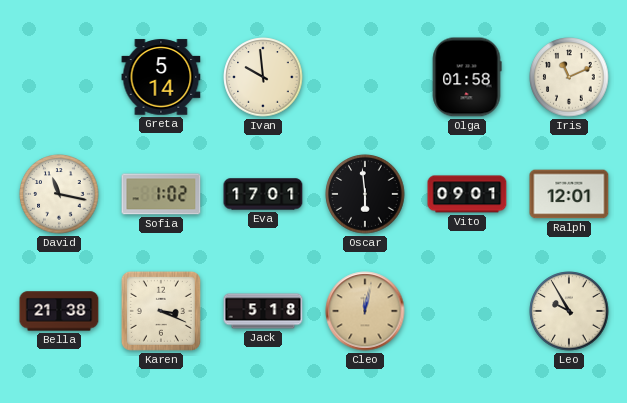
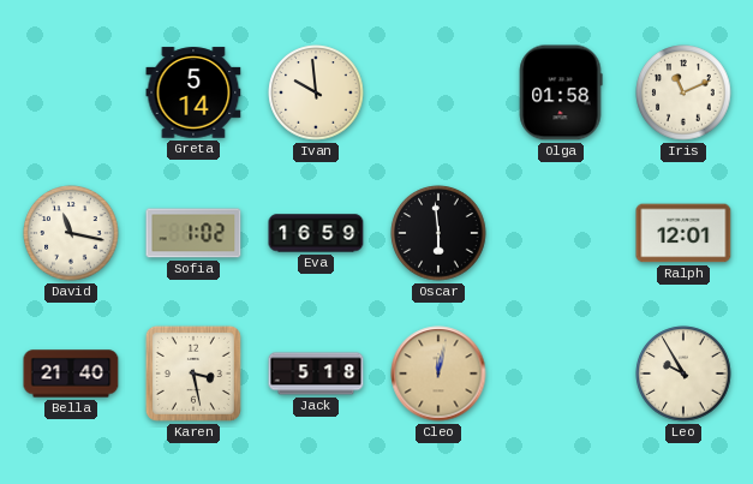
Eva: 17:01 -> 16:59 (316, 233)
Vito: 09:01 -> none (467, 194)
Bella: 21:38 -> 21:40 (71, 374)
Karen: 3:19 -> 3:28 (193, 374)
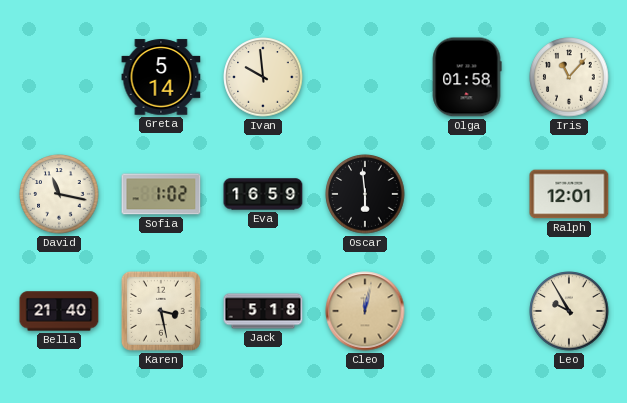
Iris: 11:11 -> 11:07 (569, 77)
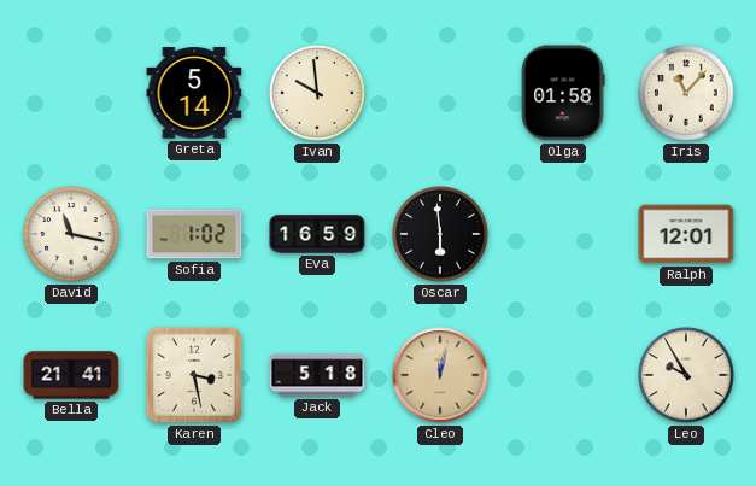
Bella: 21:40 -> 21:41 (71, 375)
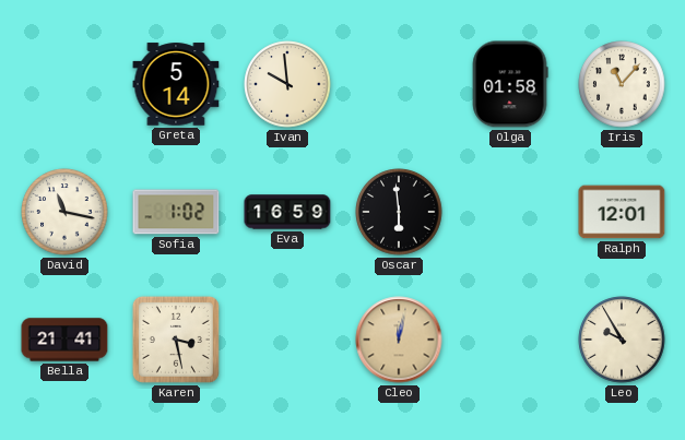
Jack: 5:18 -> none (317, 375)
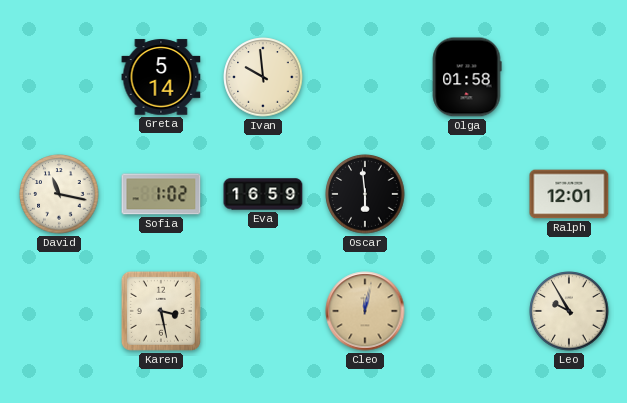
Iris: 11:07 -> none (622, 84)
Bella: 21:41 -> none (64, 340)
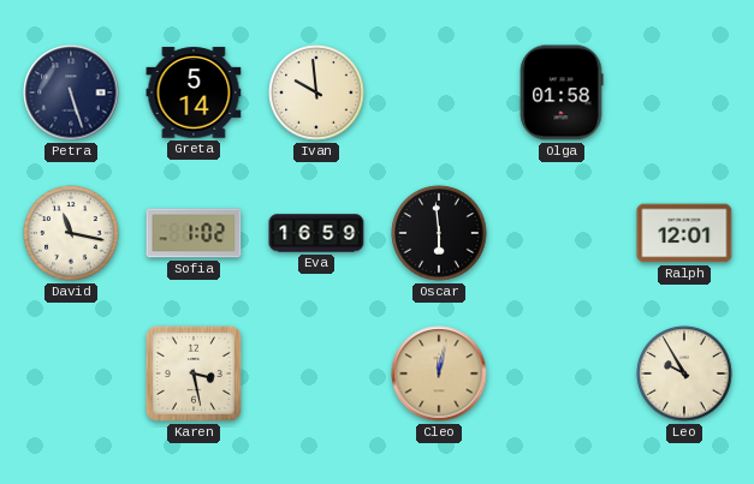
Petra: none -> 5:27 (71, 92)
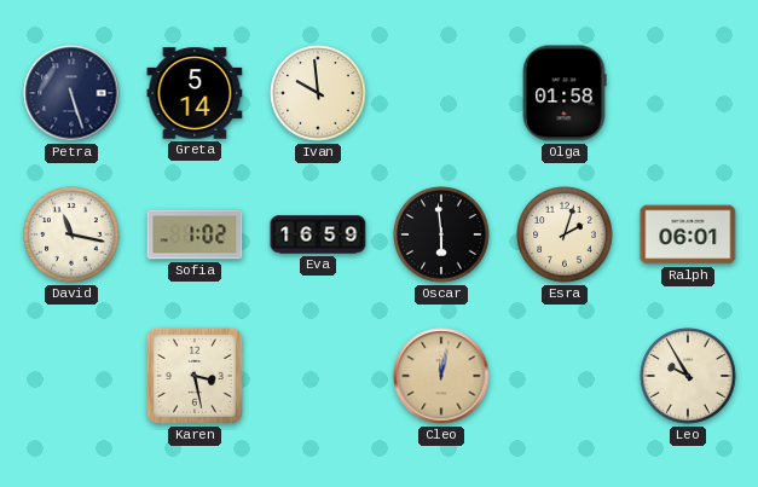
Esra: none -> 2:03 (565, 234)
Ralph: 12:01 -> 06:01 (688, 234)
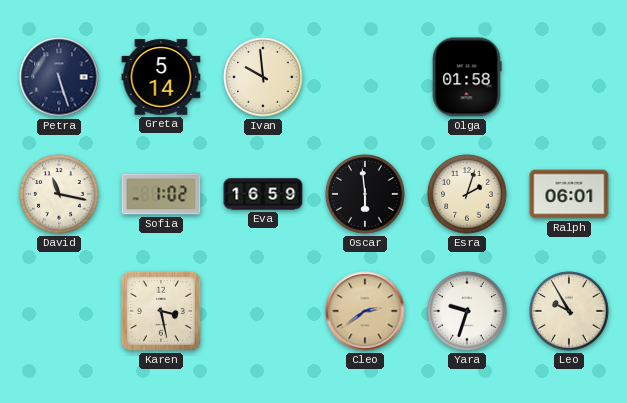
Cleo: 12:02 -> 2:39 (365, 311)
Yara: none -> 9:33 (467, 311)
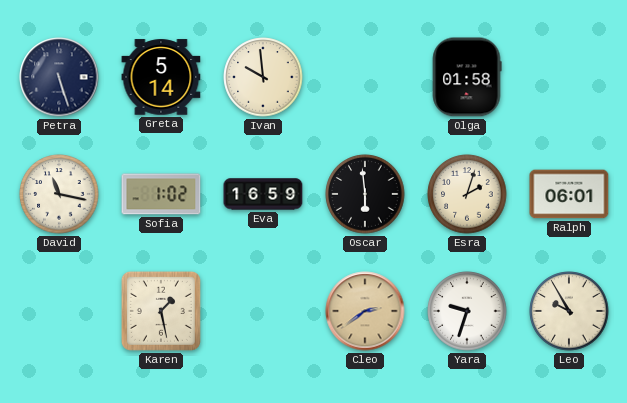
Karen: 3:28 -> 1:28 (161, 311)
